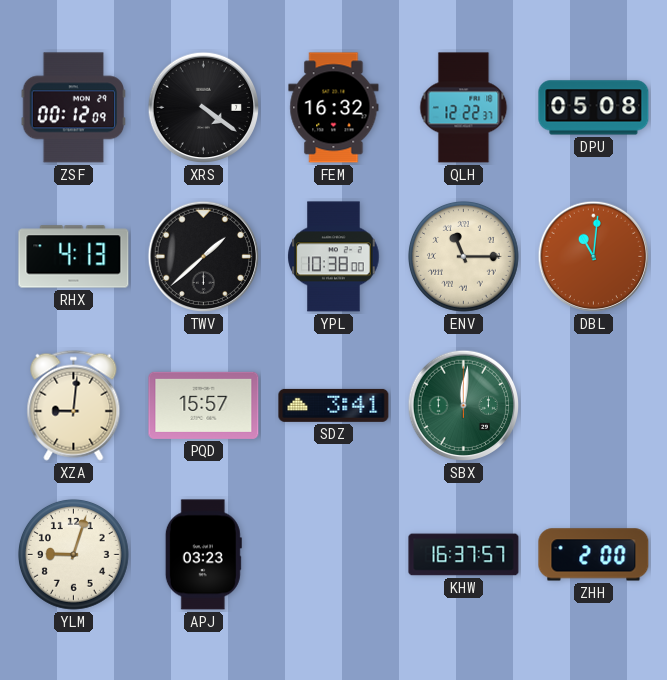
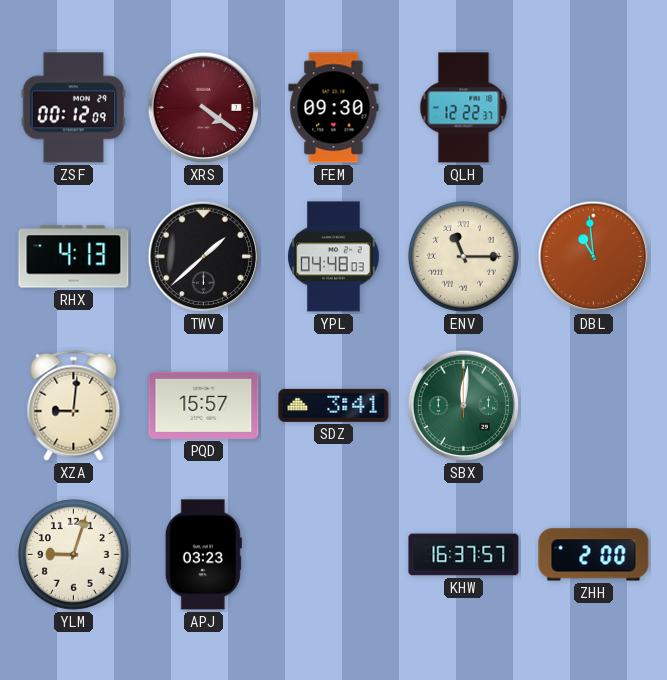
XRS dial: black -> burgundy (204, 108)
FEM: 16:32 -> 09:30 (334, 108)
DPU: 05:08 -> none (594, 108)
YPL: 10:38 -> 04:48 (334, 257)
DBL: 11:01 -> 10:59 (594, 257)
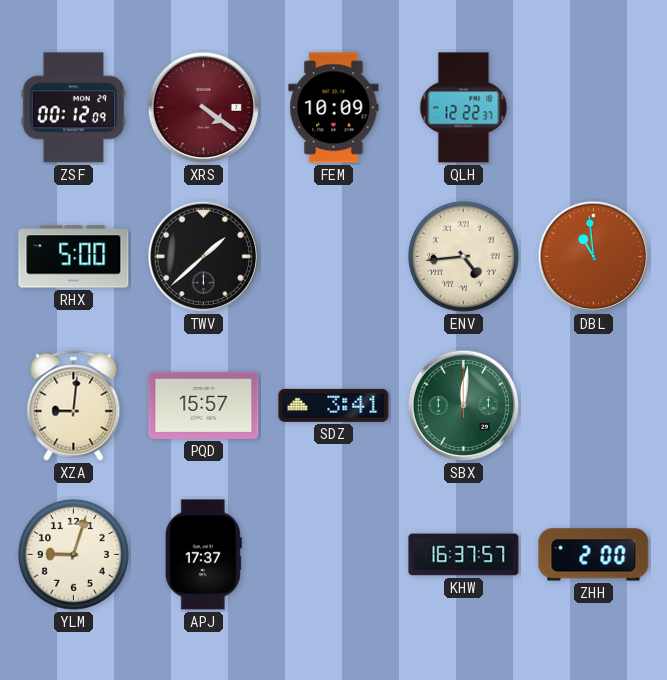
FEM: 09:30 -> 10:09 (334, 108)
RHX: 4:13 -> 5:00 (74, 257)
YPL: 04:48 -> none (334, 257)
ENV: 11:15 -> 4:44 (463, 256)
APJ: 03:23 -> 17:37 (203, 555)
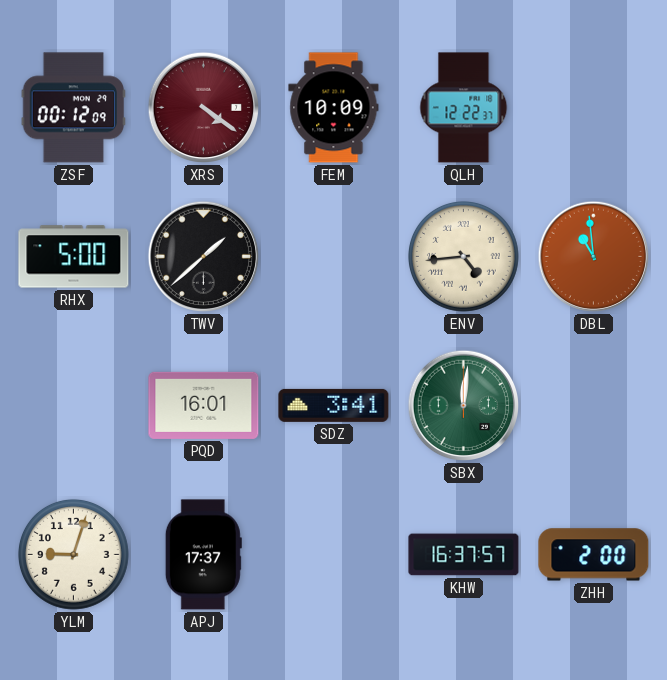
XZA: 9:01 -> none (74, 405)
PQD: 15:57 -> 16:01 (204, 405)
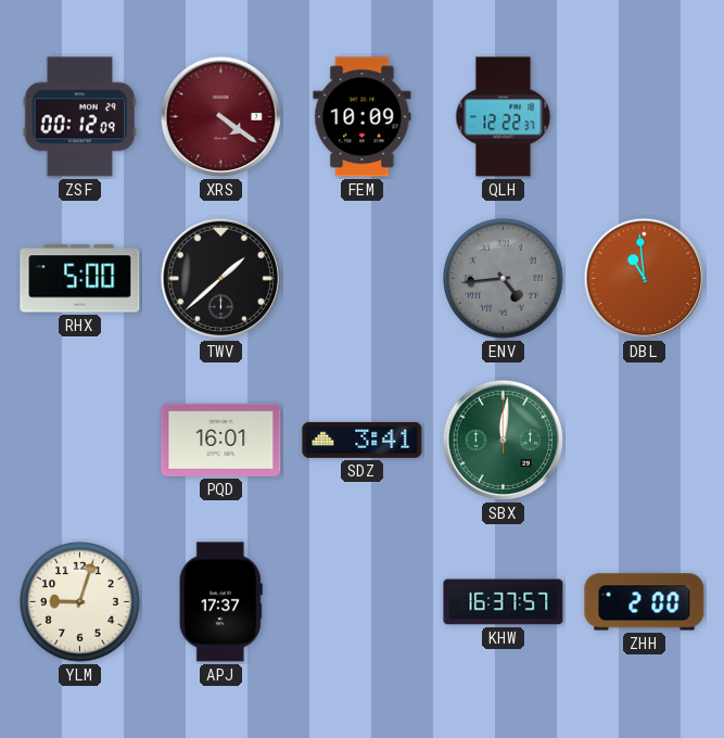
ENV dial: cream -> grey (503, 278)
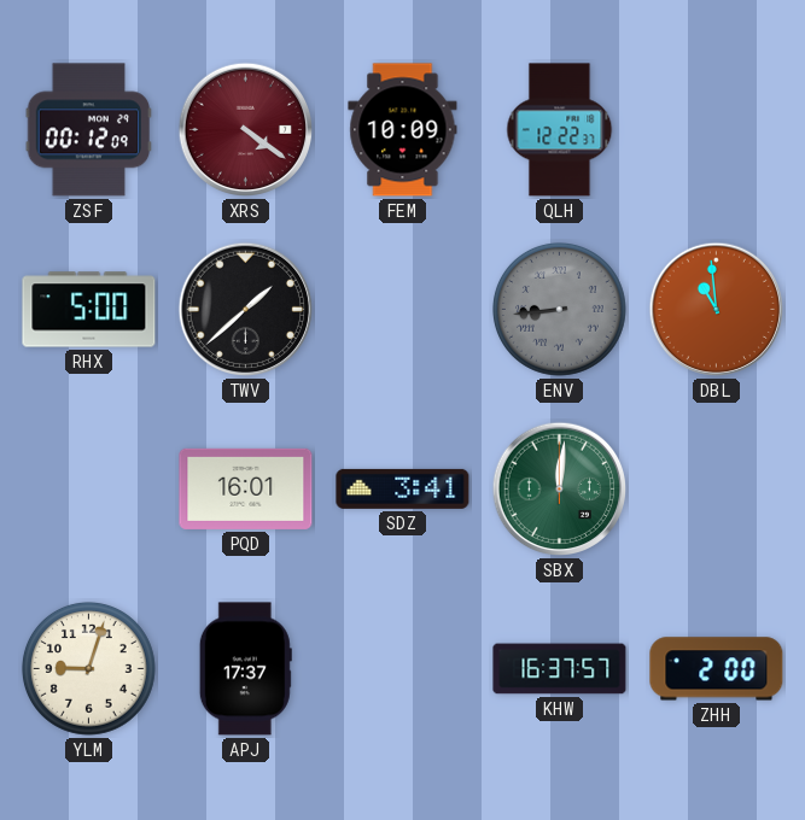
ENV: 4:44 -> 8:44 (559, 309)
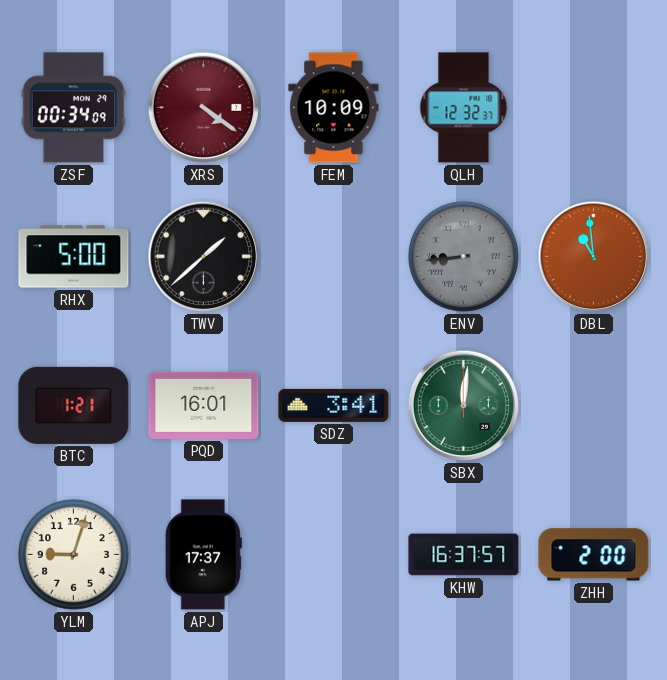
ZSF: 00:12 -> 00:34 (74, 108)
QLH: 12:22 -> 12:32 (464, 108)
BTC: none -> 1:21 (74, 405)
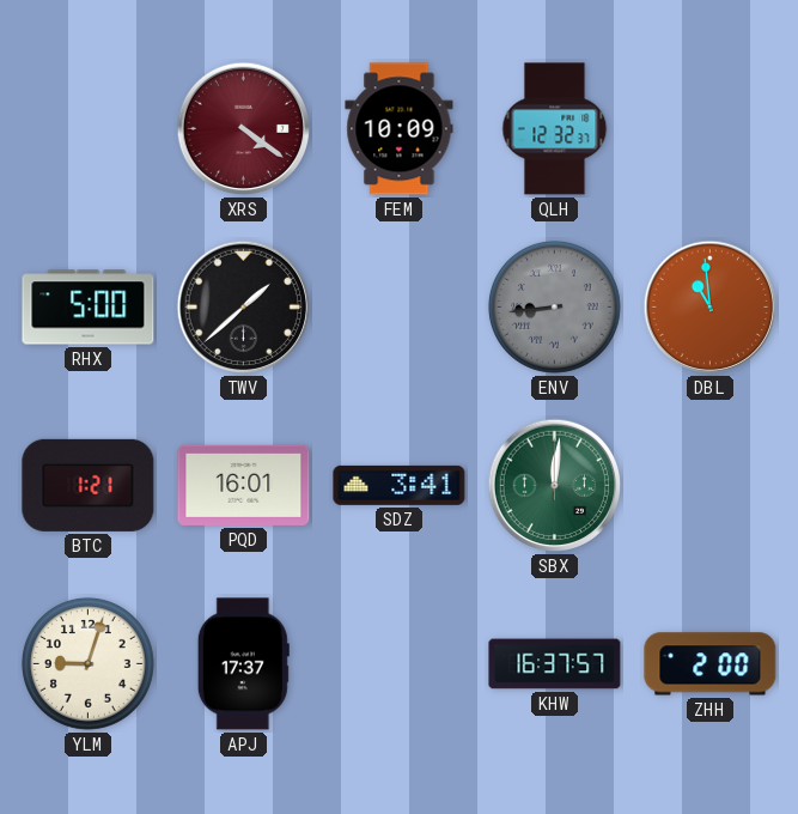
ZSF: 00:34 -> none (74, 108)
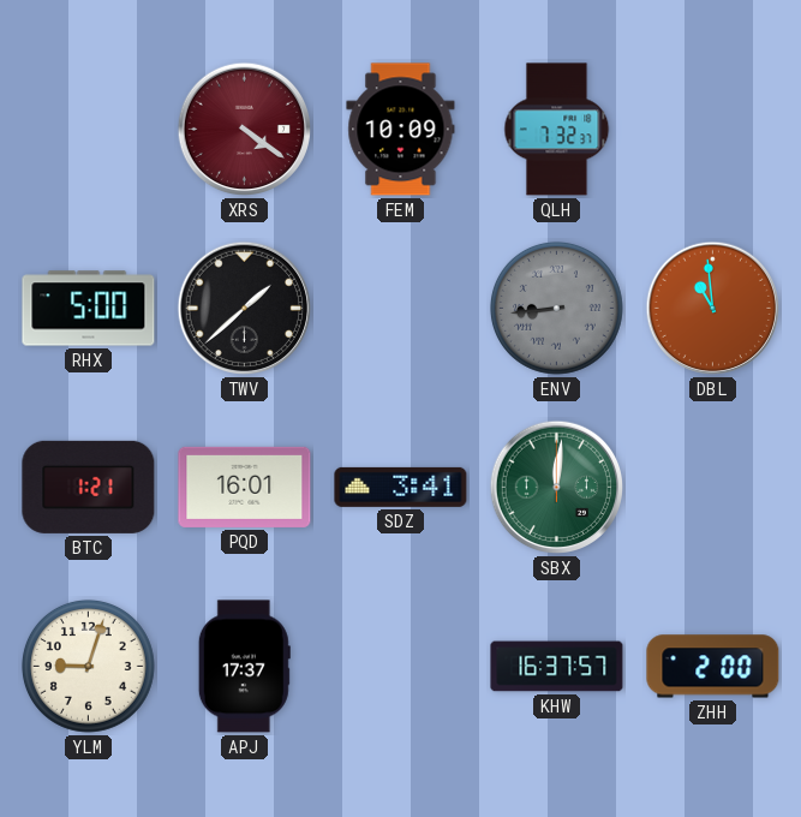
QLH: 12:32 -> 7:32 (557, 130)
